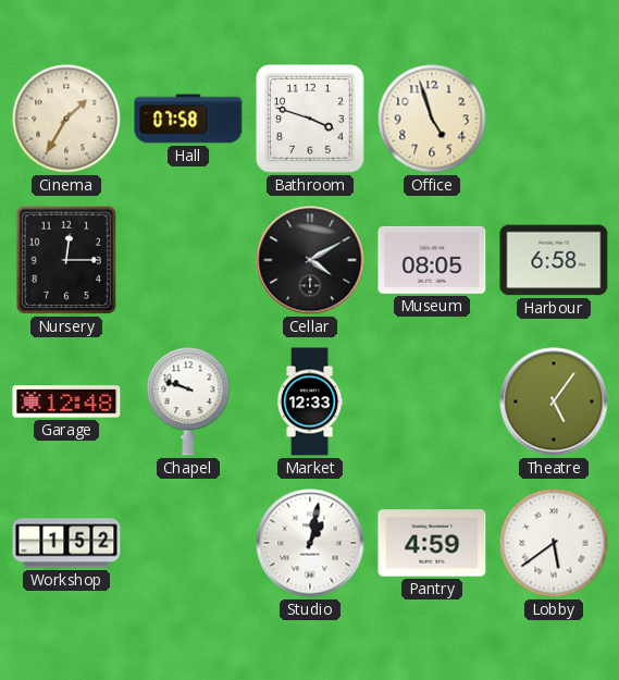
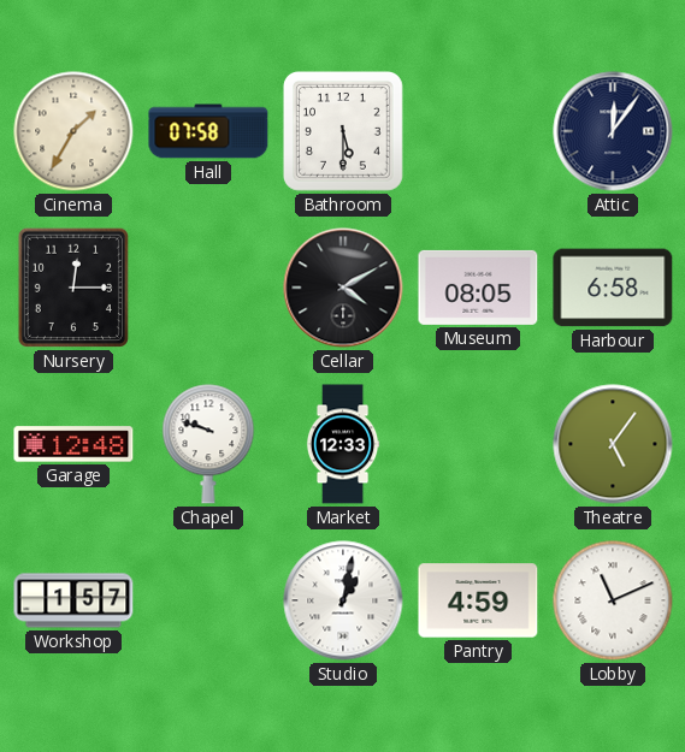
Bathroom: 3:48 -> 5:30 (343, 131)
Office: 4:57 -> none (432, 119)
Attic: none -> 12:06 (613, 131)
Workshop: 1:52 -> 1:57 (73, 600)
Lobby: 5:39 -> 11:11 (613, 600)
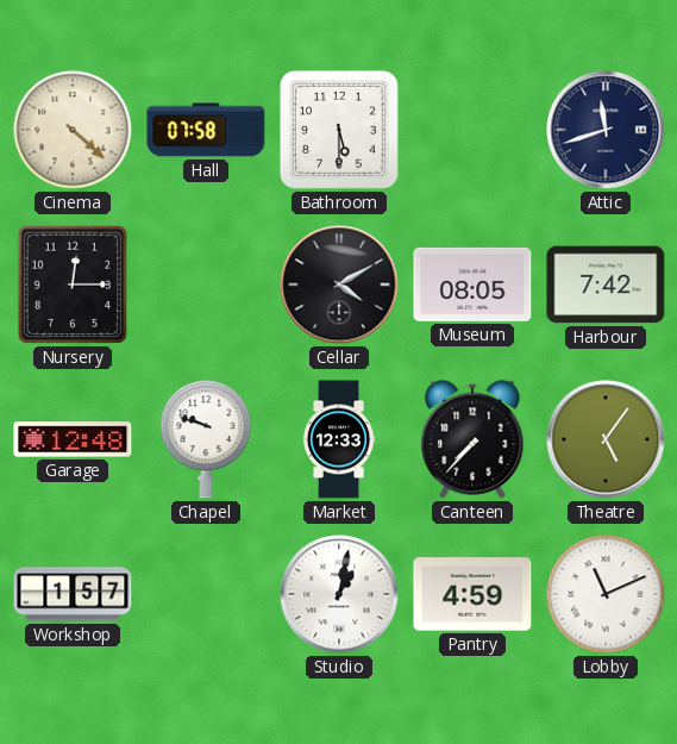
Cinema: 1:35 -> 4:22 (73, 130)
Attic: 12:06 -> 11:42 (606, 130)
Harbour: 6:58 -> 7:42 (606, 285)
Canteen: none -> 7:37 (472, 439)
